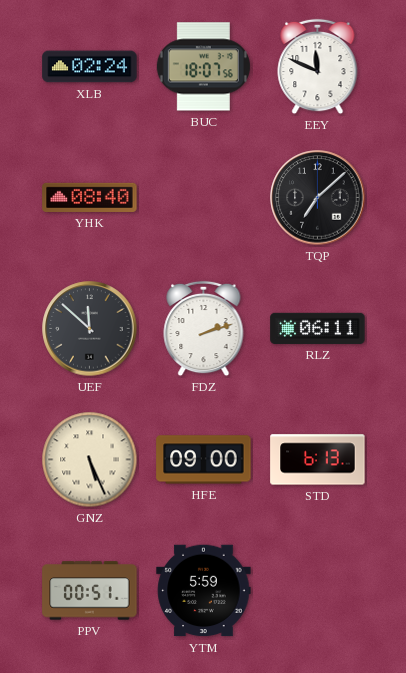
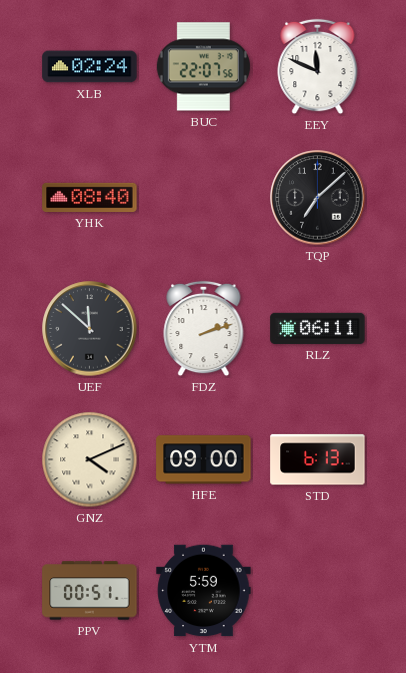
BUC: 18:07 -> 22:07 (203, 67)
GNZ: 5:26 -> 4:11 (90, 460)
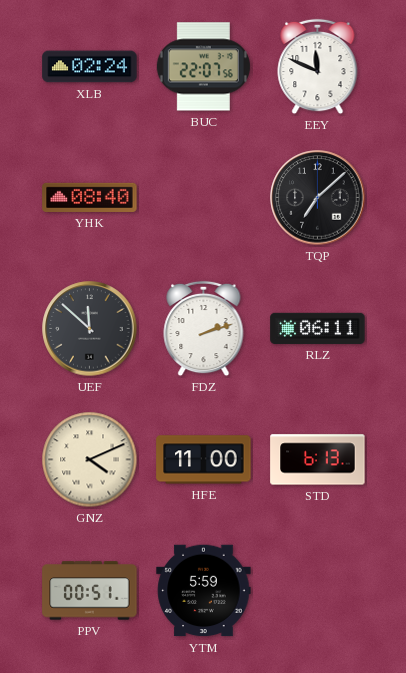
HFE: 09:00 -> 11:00 (204, 460)
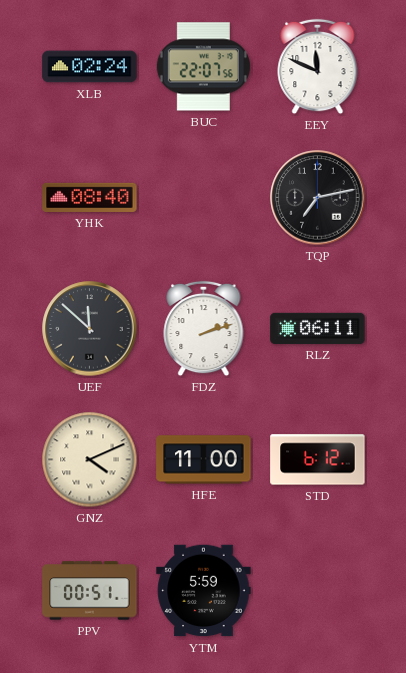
TQP: 7:08 -> 7:13 (318, 198)
STD: 6:13 -> 6:12 (318, 460)
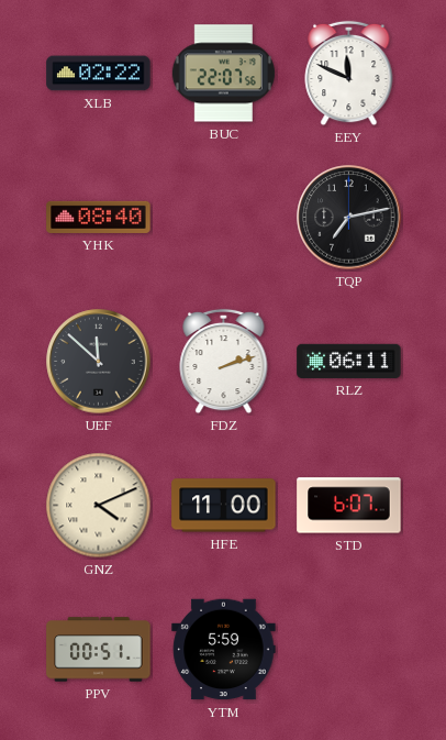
XLB: 02:24 -> 02:22 (99, 74)
STD: 6:12 -> 6:07 (349, 506)
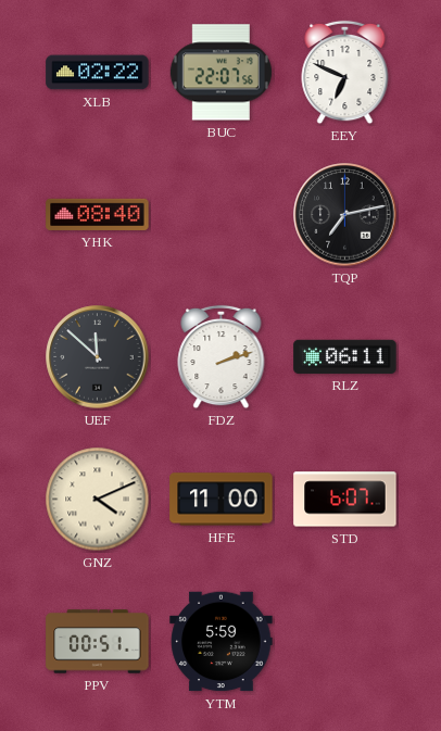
EEY: 11:49 -> 6:49 (345, 73)
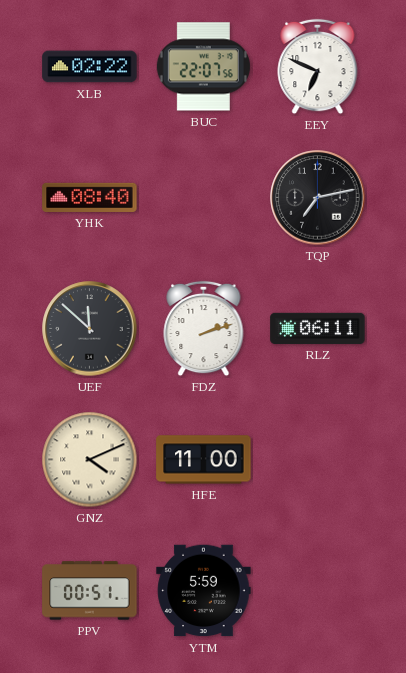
STD: 6:07 -> none (345, 500)
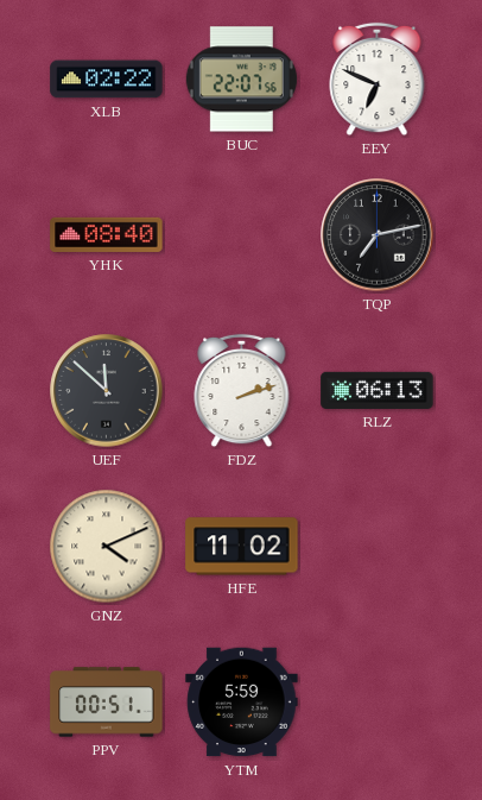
RLZ: 06:11 -> 06:13 (378, 390)
HFE: 11:00 -> 11:02 (242, 547)
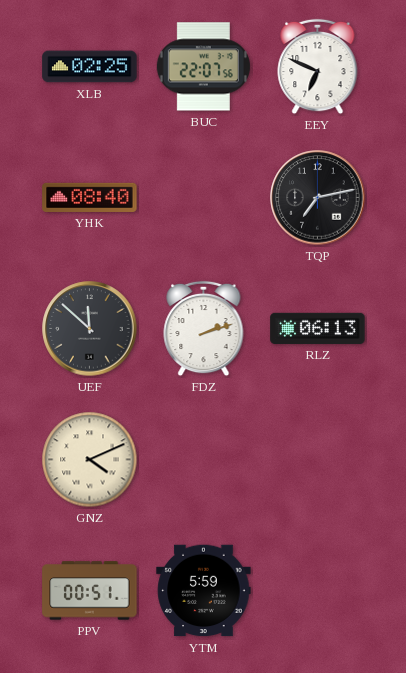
XLB: 02:22 -> 02:25 (90, 67)
HFE: 11:02 -> none (242, 547)
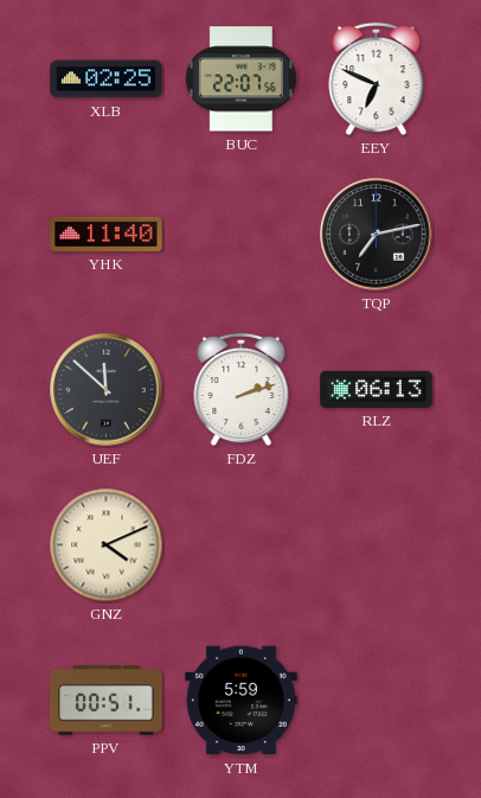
YHK: 08:40 -> 11:40 (107, 234)
